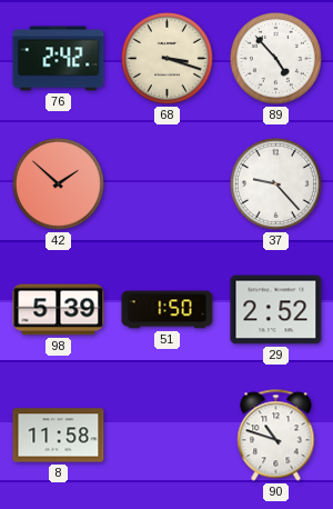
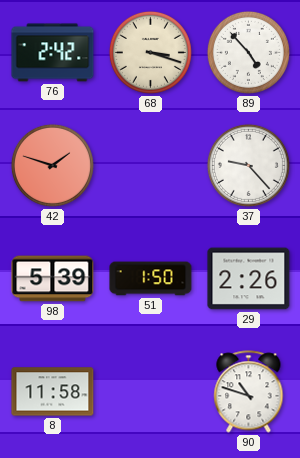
42: 1:52 -> 1:48 (52, 165)
29: 2:52 -> 2:26 (249, 279)
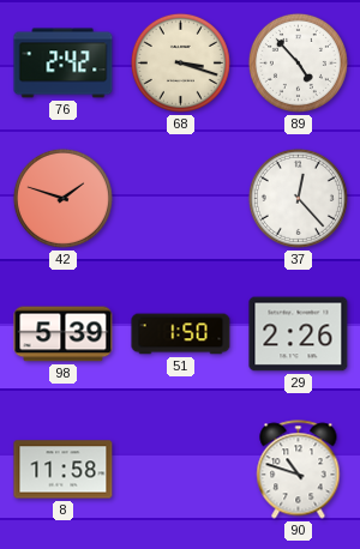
37: 9:23 -> 12:23 (298, 198)
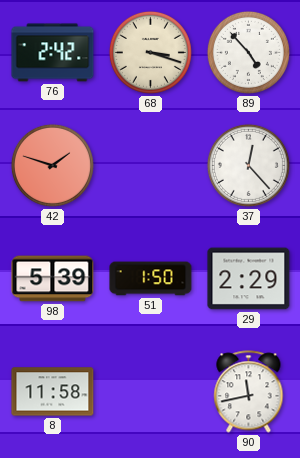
29: 2:26 -> 2:29 (249, 279)
90: 10:48 -> 11:43 (249, 392)
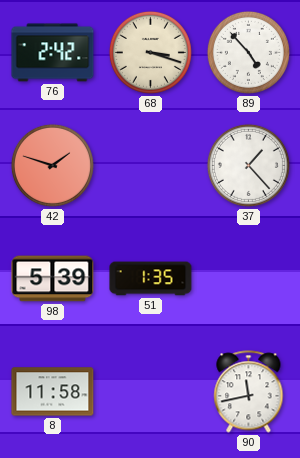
37: 12:23 -> 1:23 (248, 165)
51: 1:50 -> 1:35 (151, 279)
29: 2:29 -> none (249, 279)
